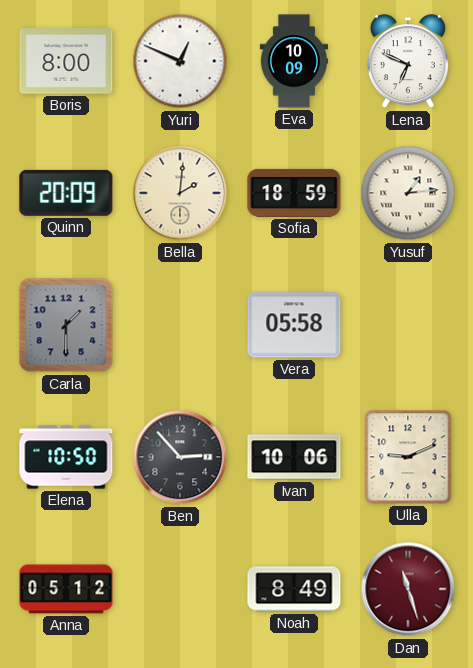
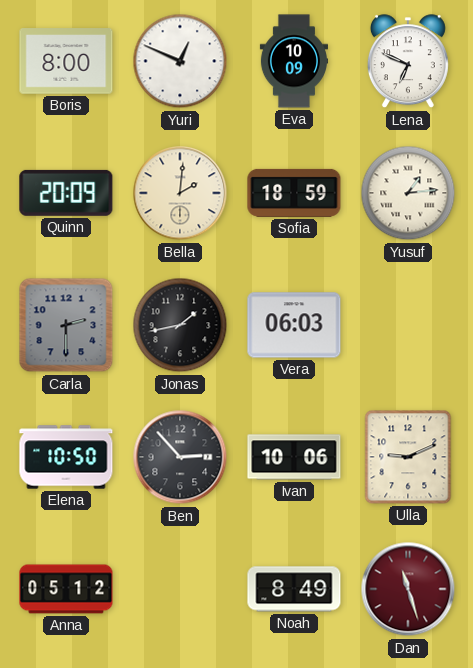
Carla: 1:30 -> 2:30 (66, 325)
Jonas: none -> 1:43 (180, 325)
Vera: 05:58 -> 06:03 (294, 325)
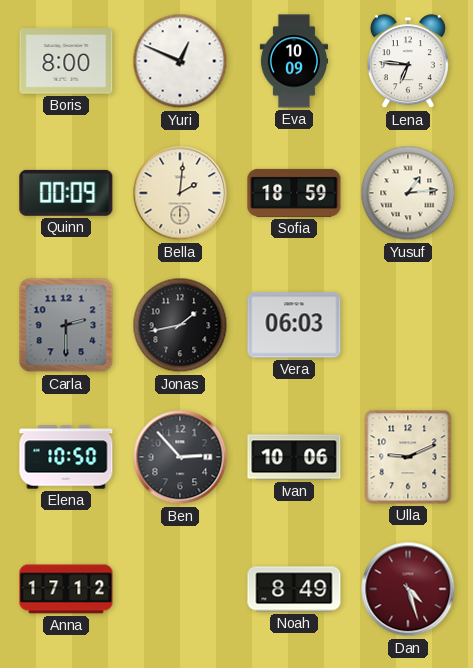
Lena: 6:49 -> 6:46 (408, 62)
Quinn: 20:09 -> 00:09 (66, 193)
Anna: 05:12 -> 17:12 (66, 589)
Dan: 11:27 -> 4:27 (408, 589)
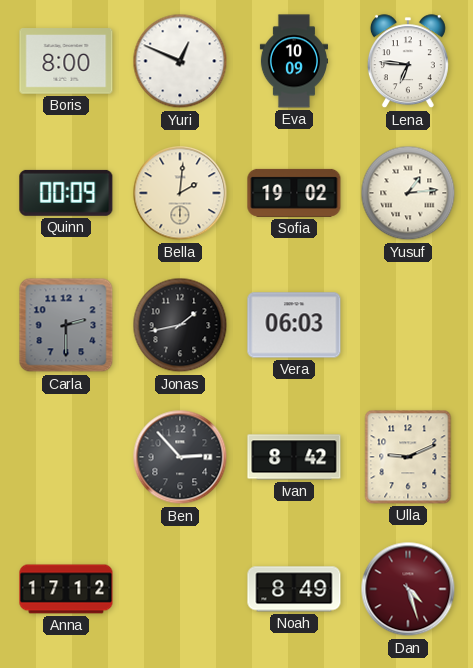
Sofia: 18:59 -> 19:02 (294, 193)
Elena: 10:50 -> none (66, 457)
Ivan: 10:06 -> 8:42 (294, 457)
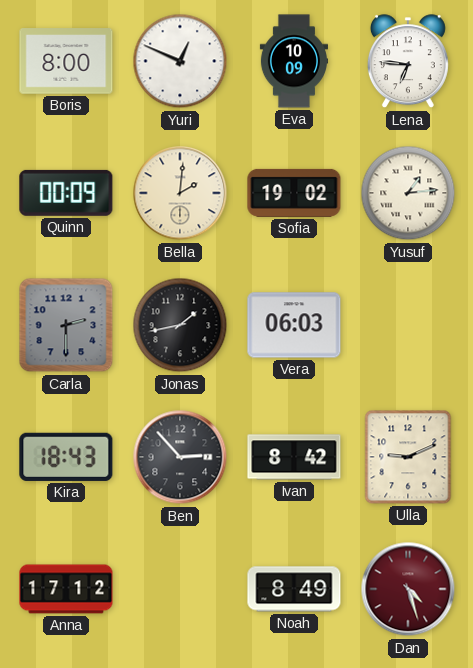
Kira: none -> 18:43 (66, 457)
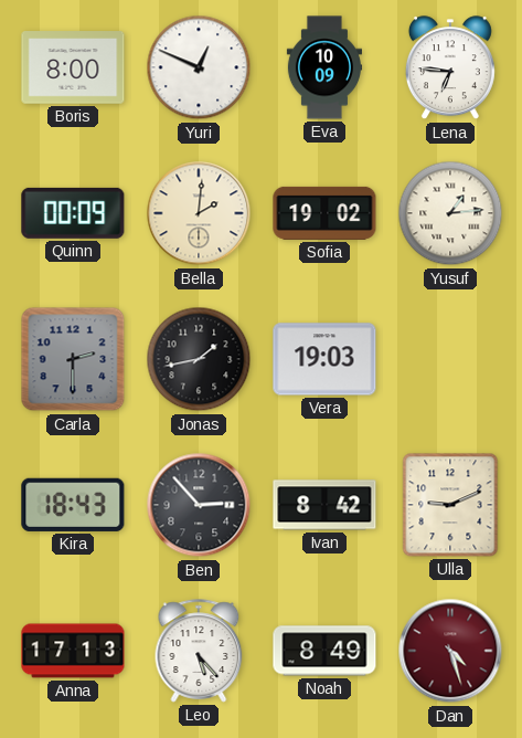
Vera: 06:03 -> 19:03 (324, 359)
Anna: 17:12 -> 17:13 (73, 651)
Leo: none -> 5:23 (199, 651)
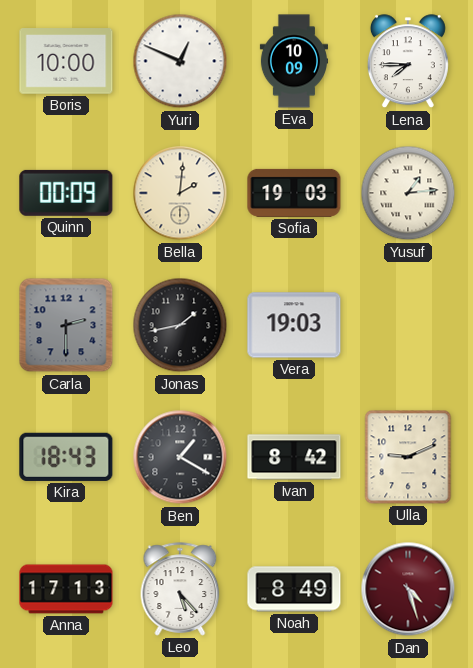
Boris: 8:00 -> 10:00 (66, 61)
Lena: 6:46 -> 7:45 (408, 62)
Sofia: 19:02 -> 19:03 (294, 193)
Ben: 2:53 -> 1:20 (180, 457)
